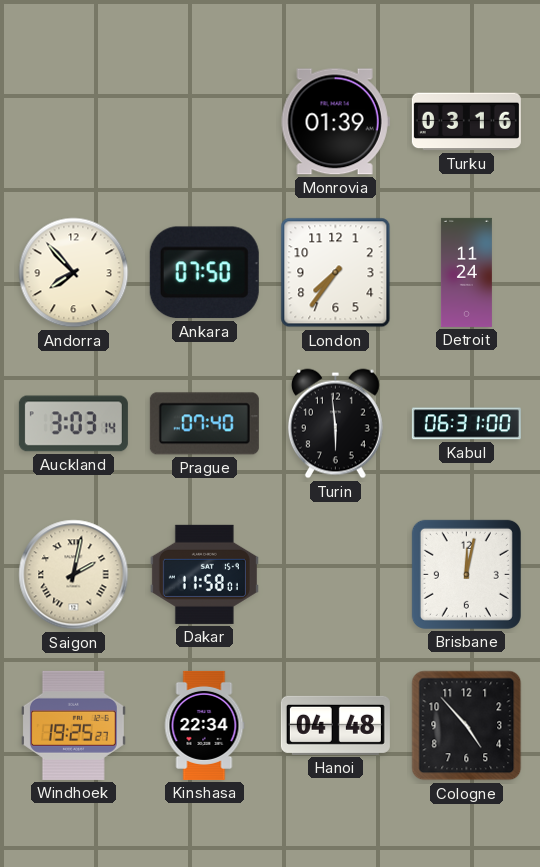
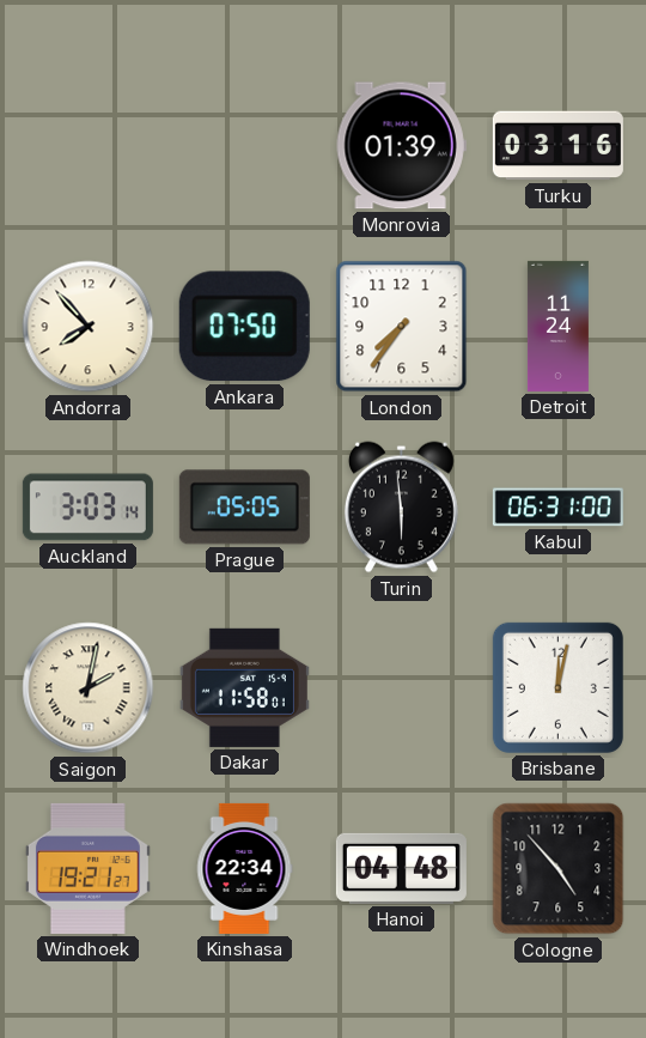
Prague: 07:40 -> 05:05 (244, 508)
Windhoek: 19:25 -> 19:21 (87, 868)
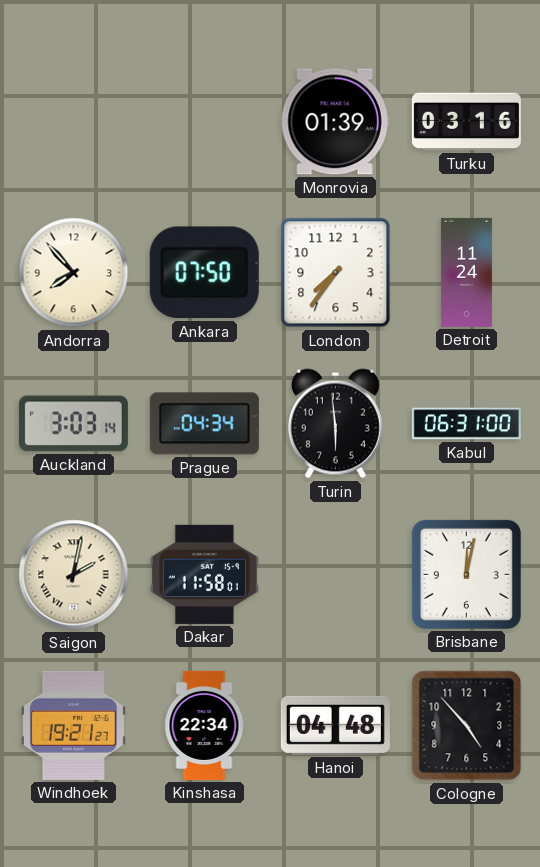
Prague: 05:05 -> 04:34 (204, 424)
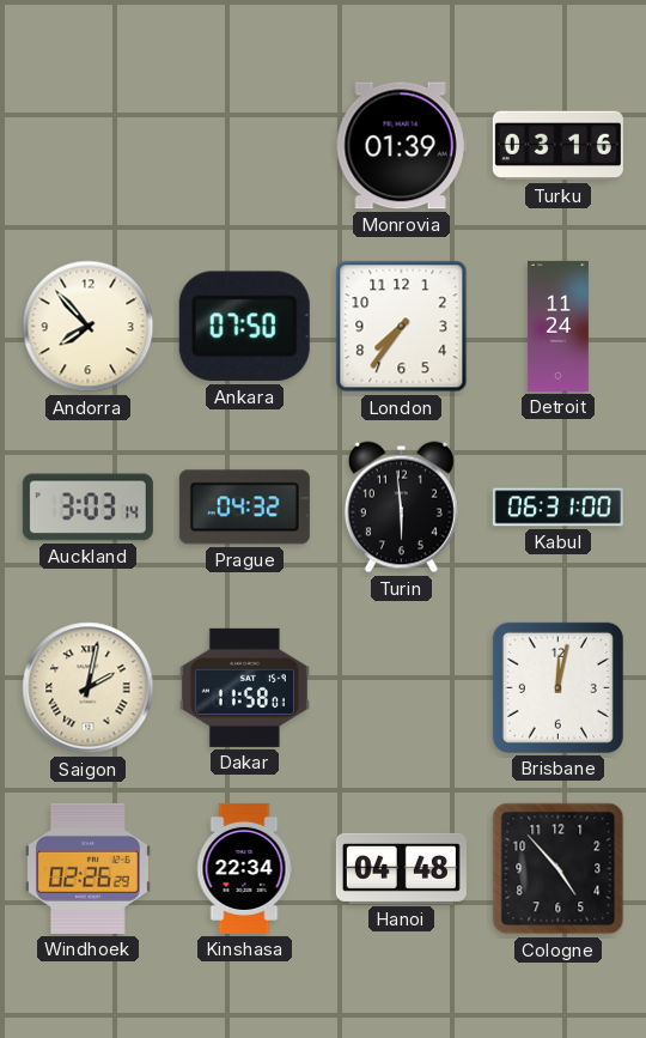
Prague: 04:34 -> 04:32 (244, 508)
Windhoek: 19:21 -> 02:26 (87, 868)
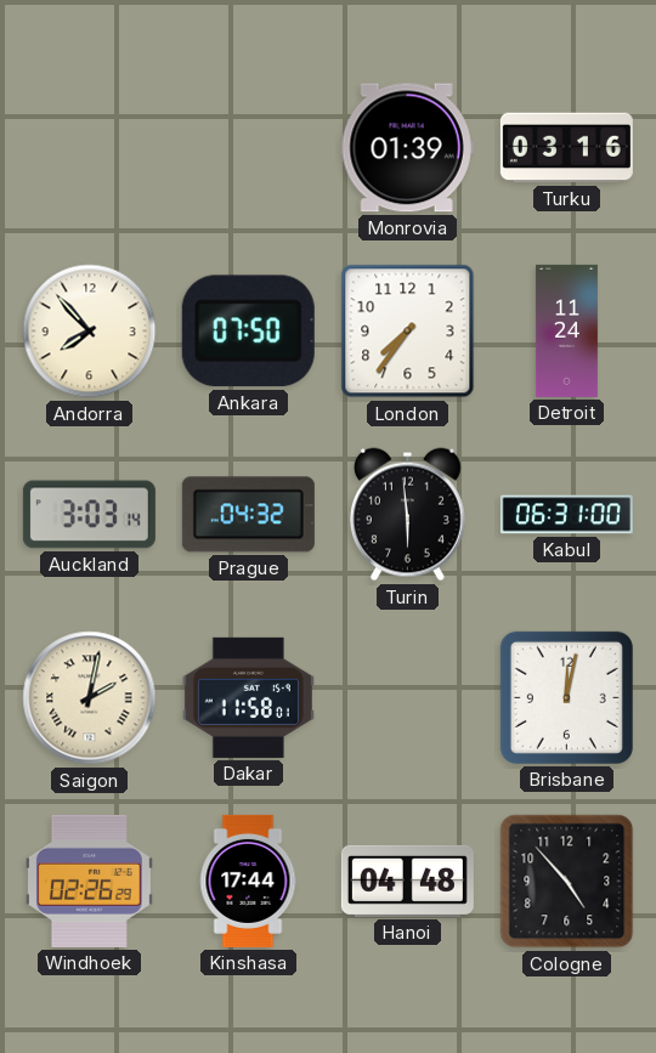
Kinshasa: 22:34 -> 17:44 (248, 881)
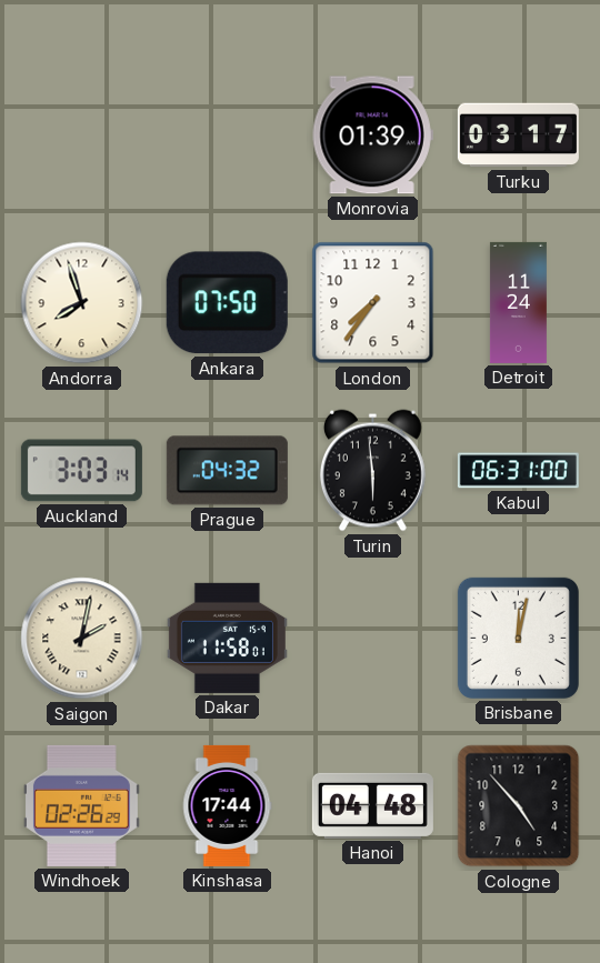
Turku: 03:16 -> 03:17 (518, 136)
Andorra: 7:53 -> 7:57 (82, 303)
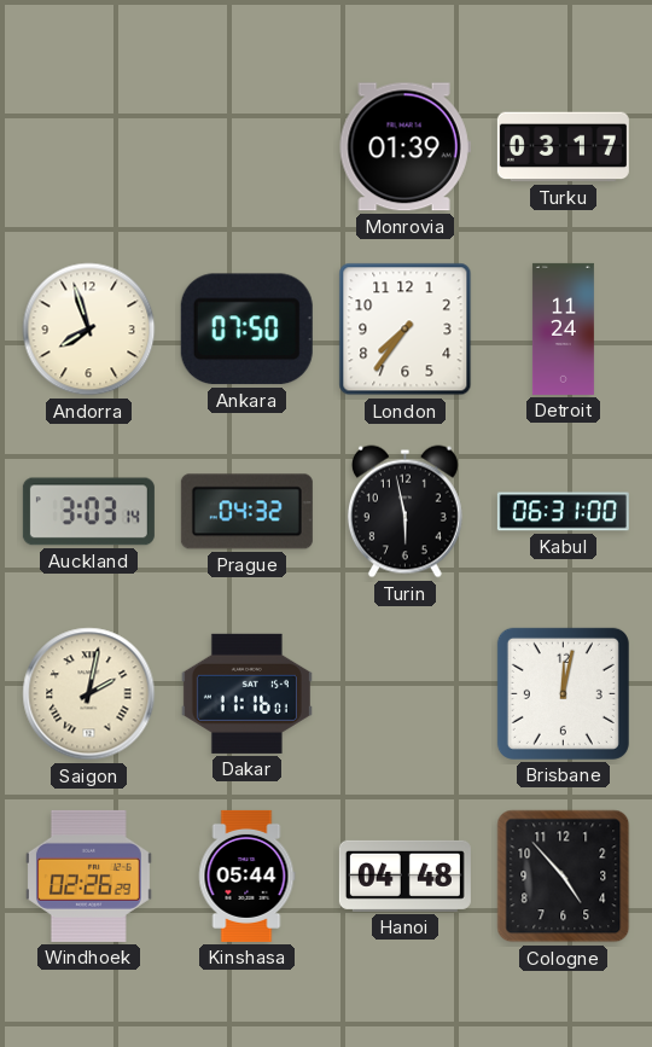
Turin: 5:59 -> 5:58 (404, 512)
Dakar: 11:58 -> 11:16 (246, 693)
Kinshasa: 17:44 -> 05:44 (246, 876)
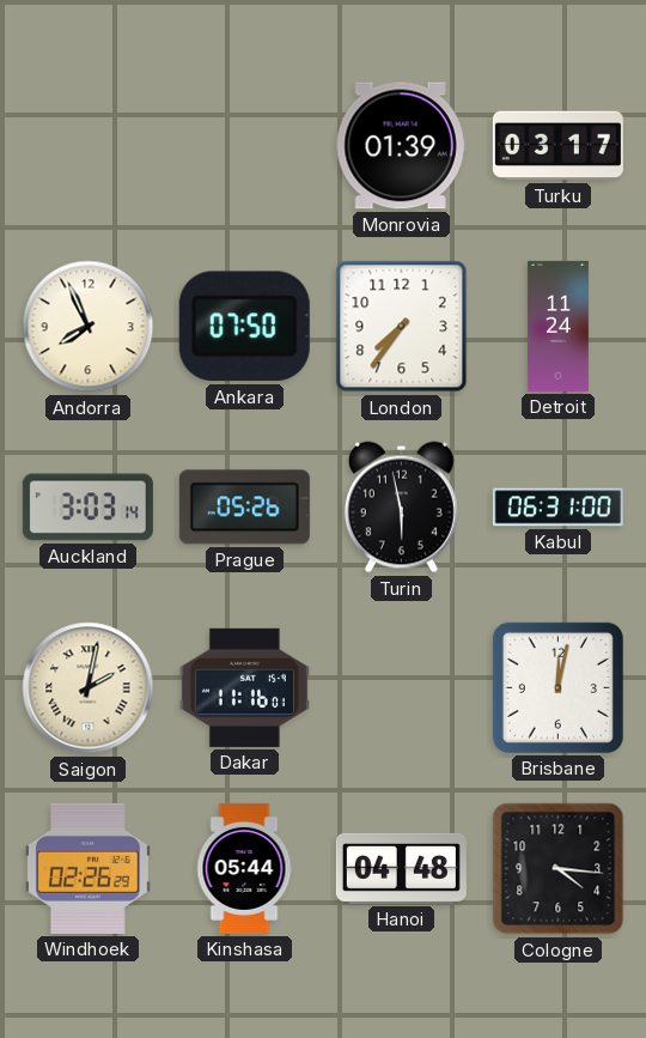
Andorra: 7:57 -> 7:56 (89, 327)
Prague: 04:32 -> 05:26 (244, 508)
Cologne: 4:53 -> 4:16 (559, 869)
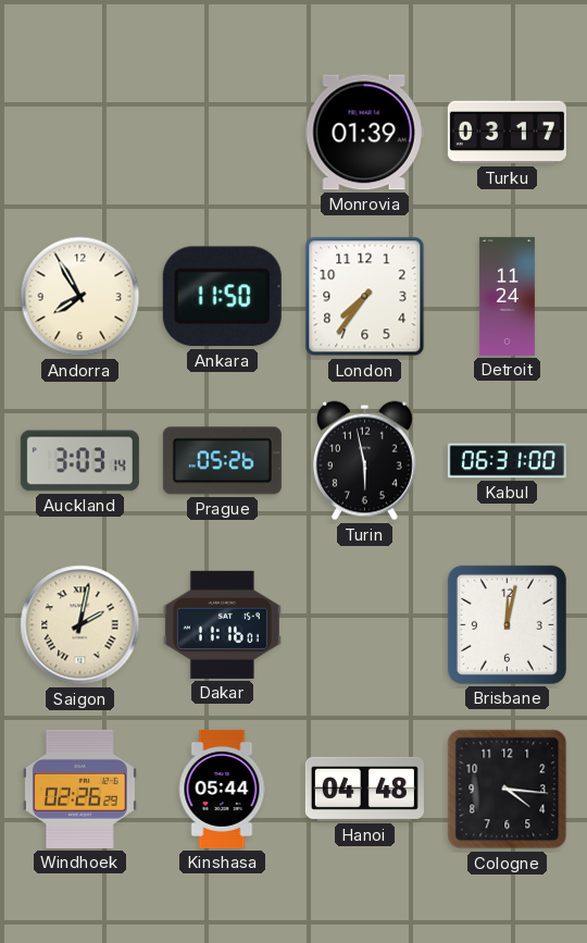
Andorra: 7:56 -> 7:55 (80, 297)
Ankara: 07:50 -> 11:50 (222, 297)
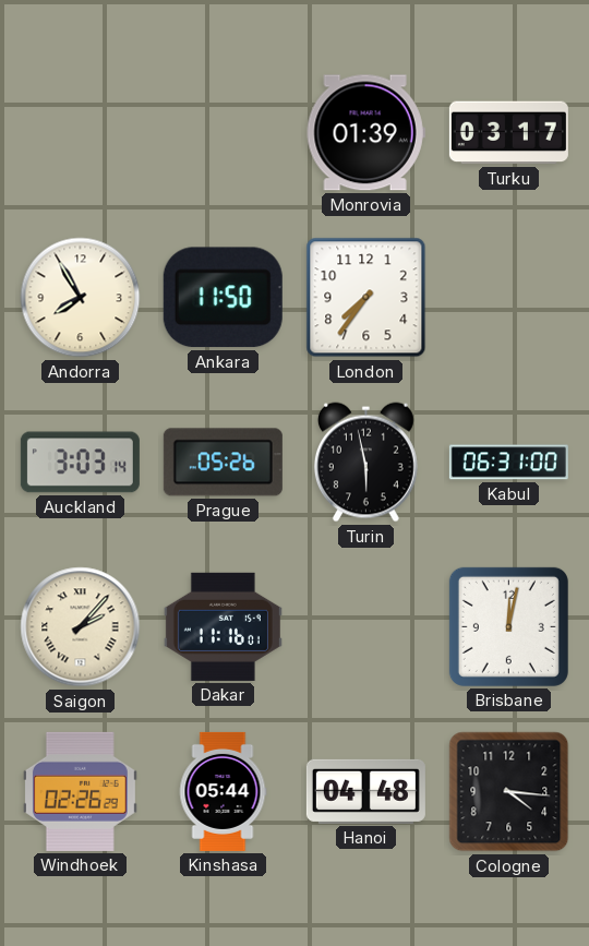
Detroit: 11:24 -> none (507, 296)
Saigon: 2:02 -> 2:07 (81, 627)
